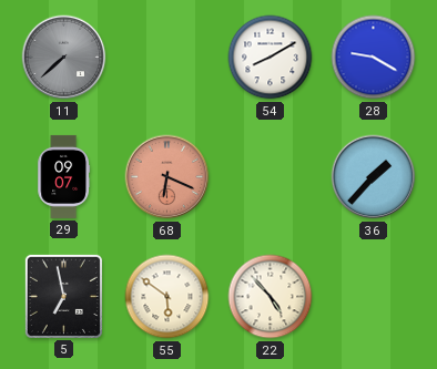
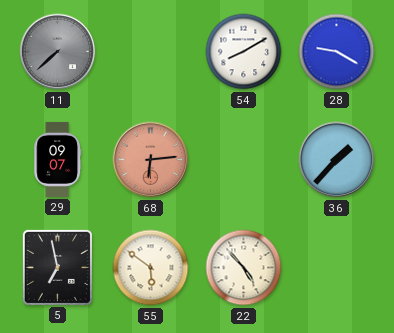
68: 6:19 -> 6:14 (151, 160)
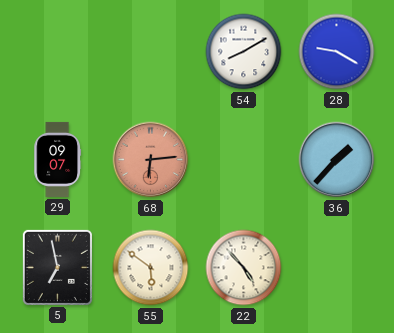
11: 7:38 -> none (58, 52)
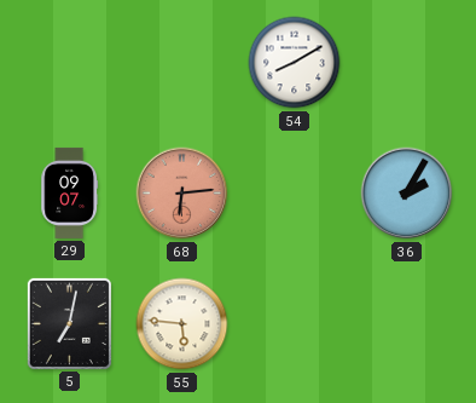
28: 9:20 -> none (337, 52)
36: 1:37 -> 2:05 (407, 194)
5: 6:58 -> 7:02 (69, 323)
55: 5:51 -> 5:46 (182, 324)
22: 4:53 -> none (244, 268)
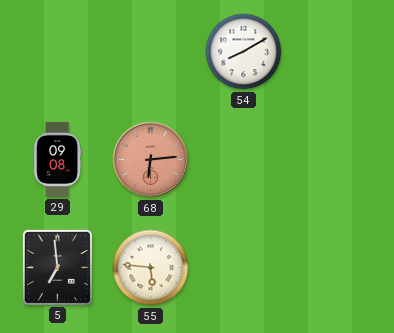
29: 09:07 -> 09:08 (57, 159)
36: 2:05 -> none (407, 194)
5: 7:02 -> 6:59 (57, 267)
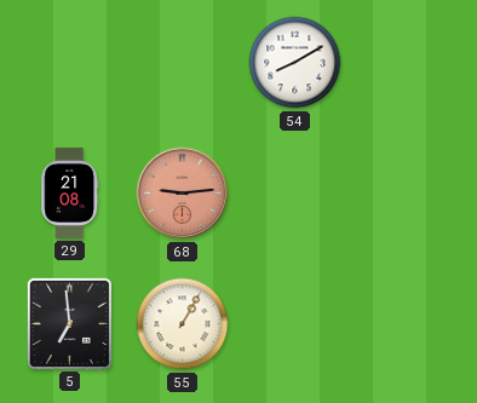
29: 09:08 -> 21:08 (69, 192)
68: 6:14 -> 9:14 (183, 194)
55: 5:46 -> 1:05 (183, 324)
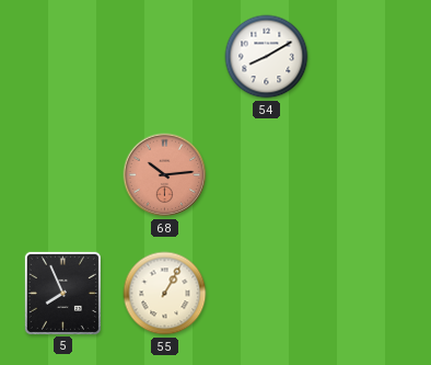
29: 21:08 -> none (69, 192)
68: 9:14 -> 10:14 (165, 175)
5: 6:59 -> 7:56 (62, 293)
